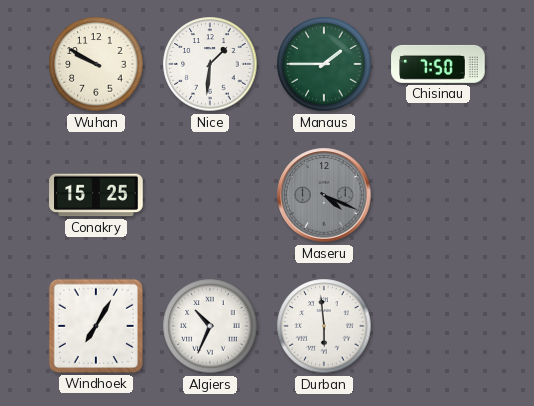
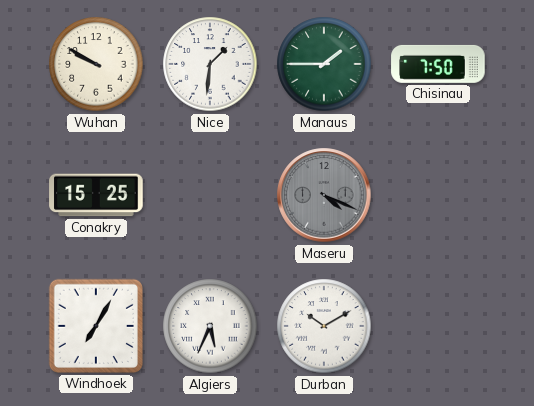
Algiers: 10:34 -> 5:34 (210, 326)
Durban: 5:59 -> 10:10 (324, 326)
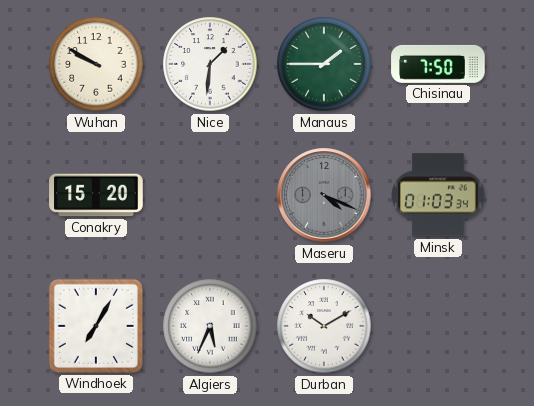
Conakry: 15:25 -> 15:20 (96, 195)
Minsk: none -> 01:03 (439, 195)
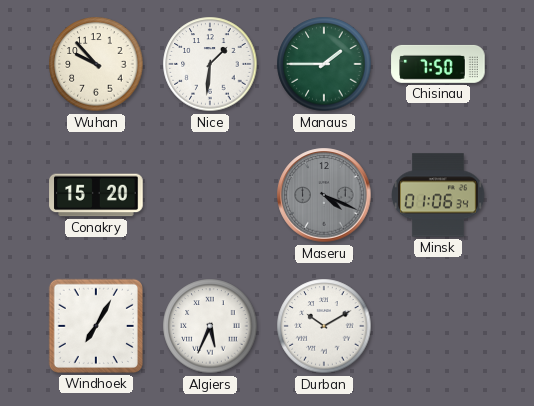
Wuhan: 9:50 -> 9:53 (96, 64)
Minsk: 01:03 -> 01:06 (439, 195)
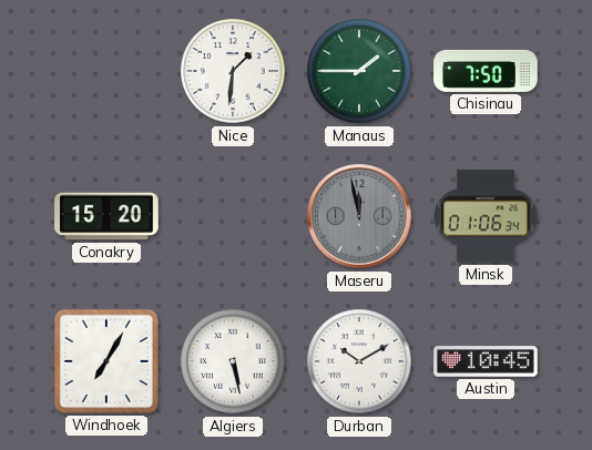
Wuhan: 9:53 -> none (96, 64)
Maseru: 4:19 -> 11:58 (359, 216)
Algiers: 5:34 -> 5:28 (233, 361)
Austin: none -> 10:45 (486, 361)
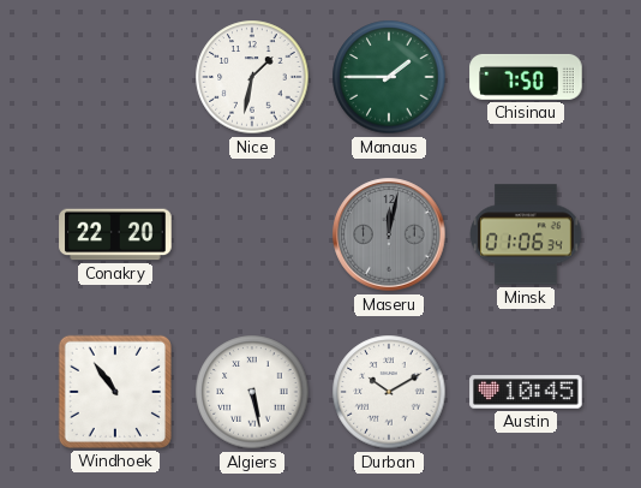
Nice: 1:31 -> 1:32 (252, 77)
Conakry: 15:20 -> 22:20 (115, 234)
Maseru: 11:58 -> 12:02 (389, 234)
Windhoek: 7:05 -> 10:54 (115, 392)
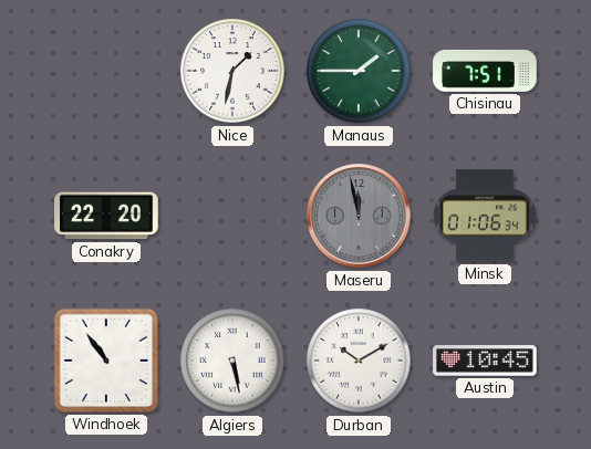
Chisinau: 7:50 -> 7:51 (485, 71)
Maseru: 12:02 -> 11:58 (359, 216)
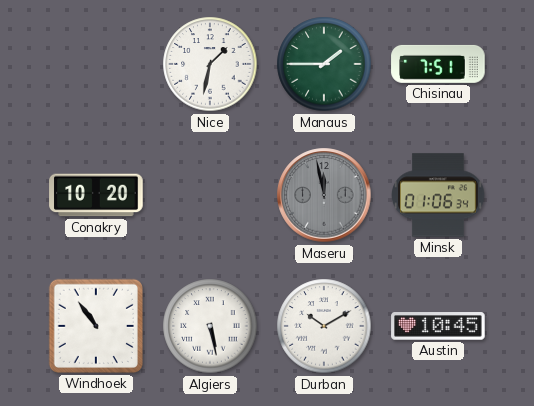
Conakry: 22:20 -> 10:20 (96, 195)
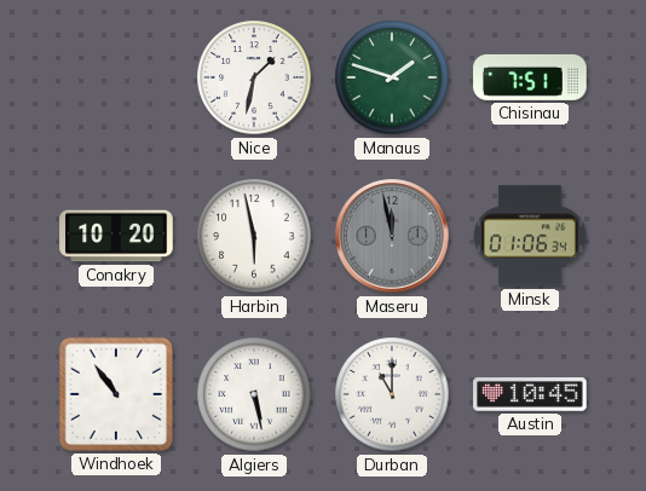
Manaus: 1:45 -> 1:48 (392, 77)
Harbin: none -> 5:58 (254, 236)
Durban: 10:10 -> 11:00 (392, 394)
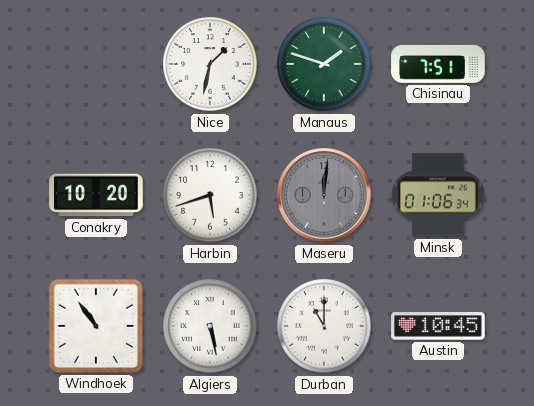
Harbin: 5:58 -> 5:42 (210, 195)
Maseru: 11:58 -> 12:01 (324, 195)
